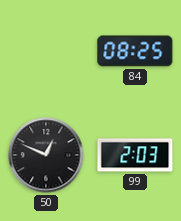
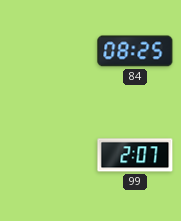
50: 12:49 -> none (46, 155)
99: 2:03 -> 2:07 (135, 155)
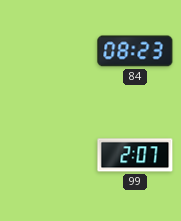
84: 08:25 -> 08:23 (135, 51)
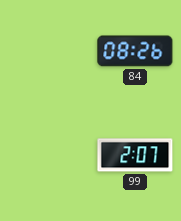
84: 08:23 -> 08:26 (135, 51)
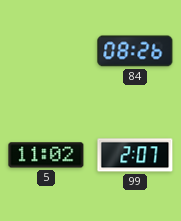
5: none -> 11:02 (46, 155)
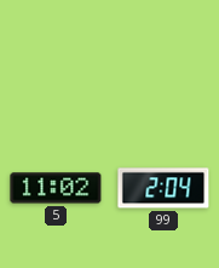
84: 08:26 -> none (135, 51)
99: 2:07 -> 2:04 (163, 188)
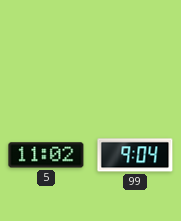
99: 2:04 -> 9:04 (135, 155)
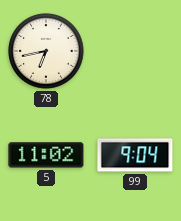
78: none -> 6:43 (46, 51)
